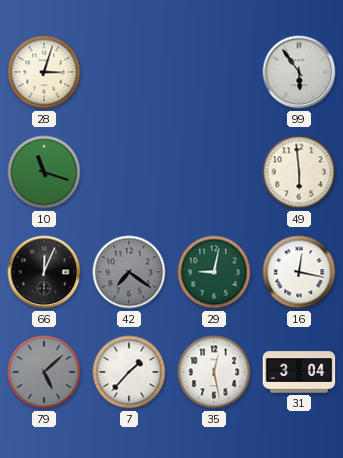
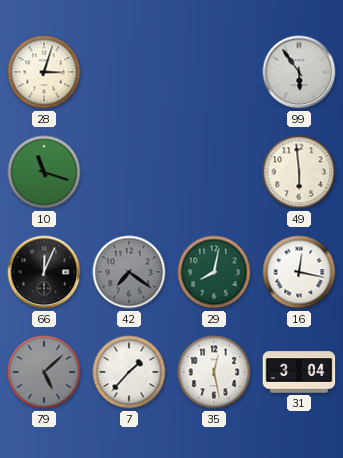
29: 9:02 -> 8:02 (214, 272)
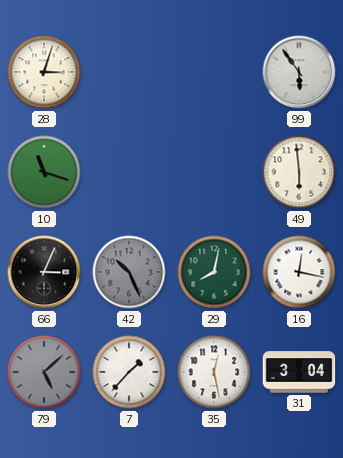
66: 12:04 -> 3:04 (44, 272)
42: 7:21 -> 10:26 (129, 272)
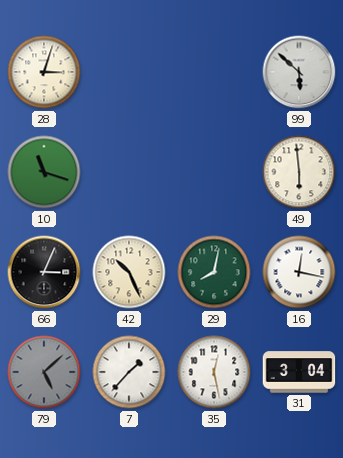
99: 5:54 -> 5:52 (299, 72)
42 dial: grey -> cream (129, 272)
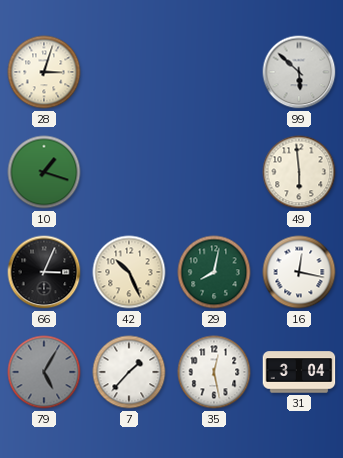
10: 11:18 -> 1:18 (44, 172)
79: 5:08 -> 5:05 (44, 372)
